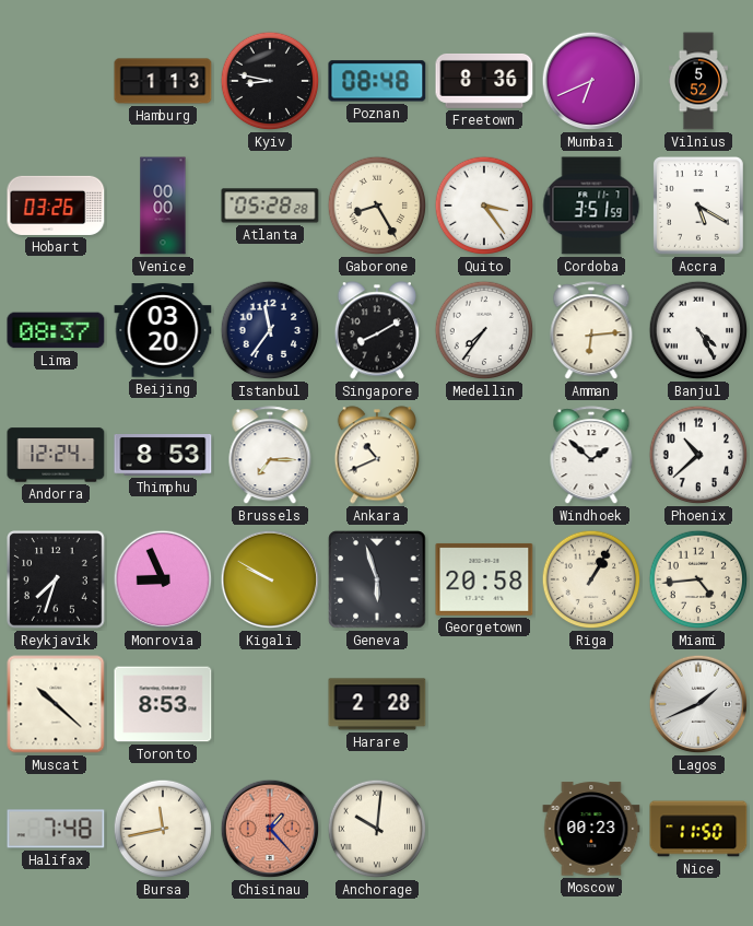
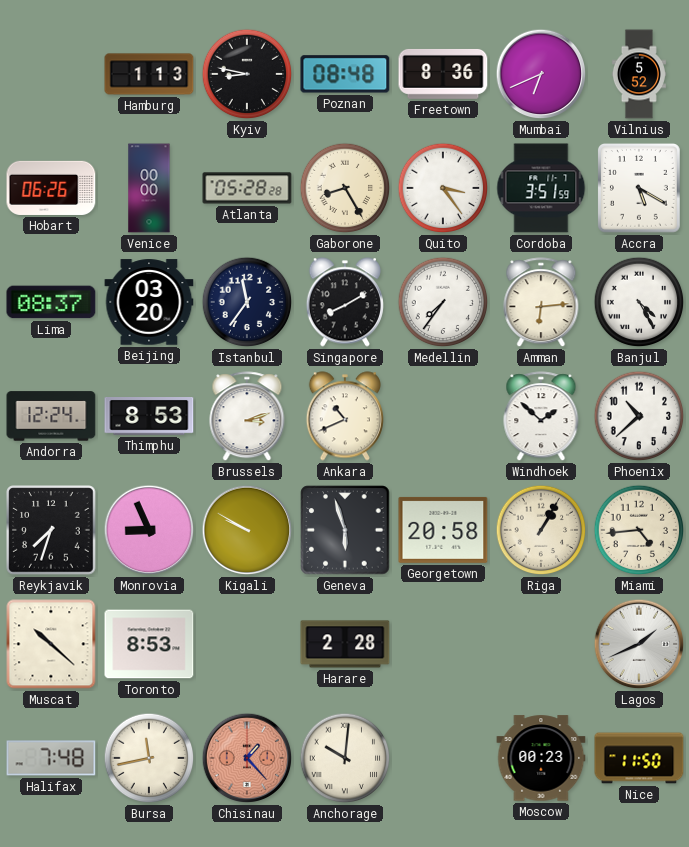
Hobart: 03:26 -> 06:26 (51, 188)
Brussels: 7:15 -> 3:12 (247, 417)
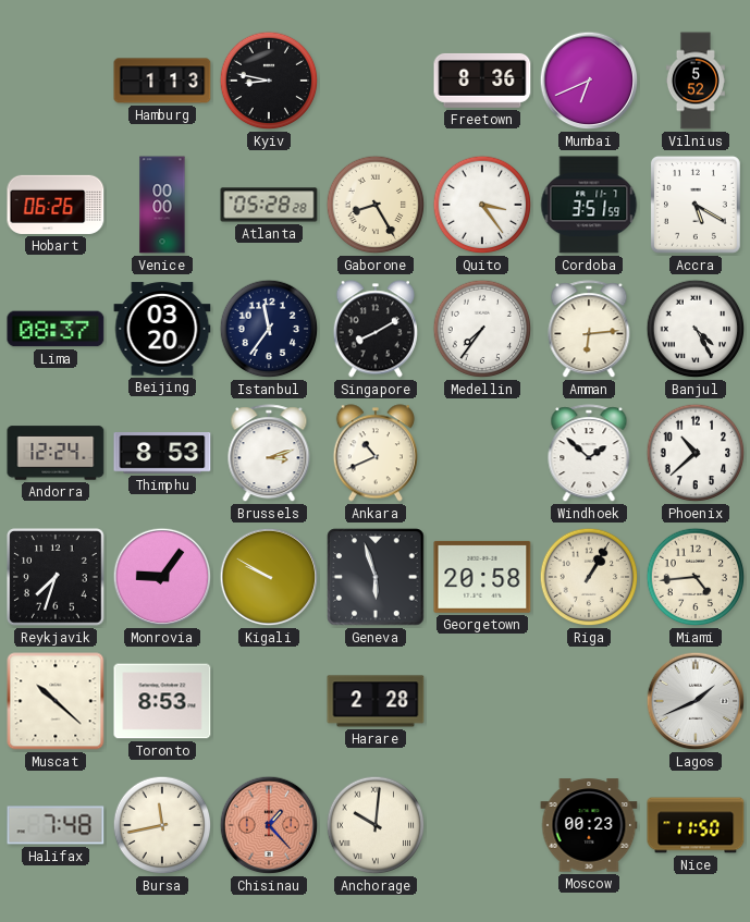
Poznan: 08:48 -> none (345, 74)
Monrovia: 8:56 -> 9:06 (162, 577)
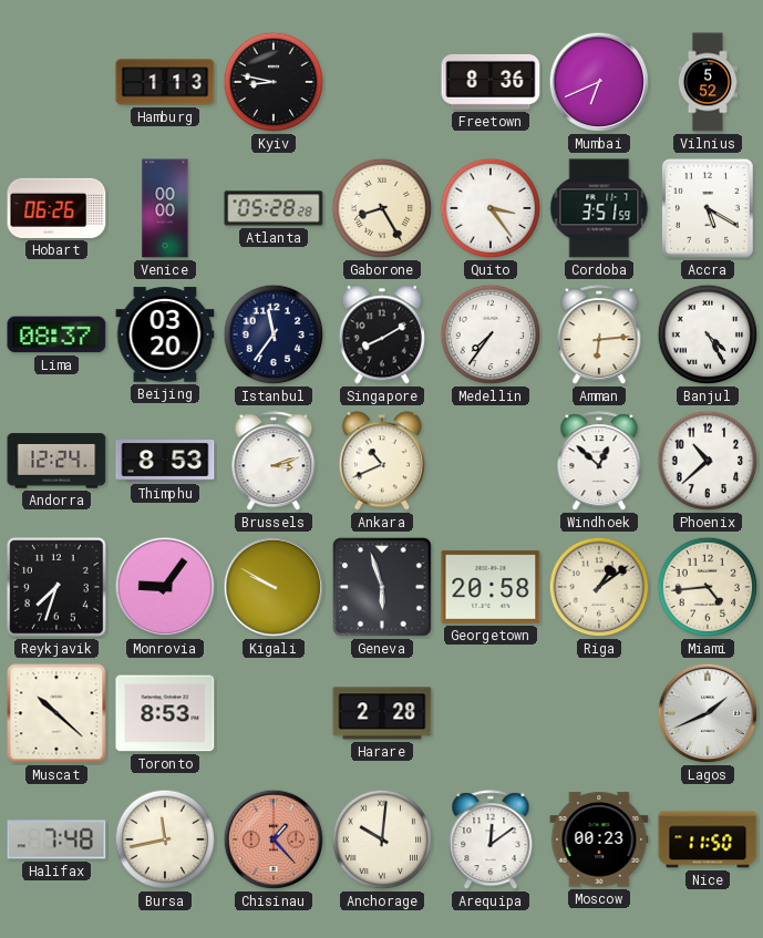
Windhoek: 1:52 -> 12:52 (599, 462)
Riga: 1:05 -> 1:09 (599, 587)
Arequipa: none -> 12:09 (491, 841)
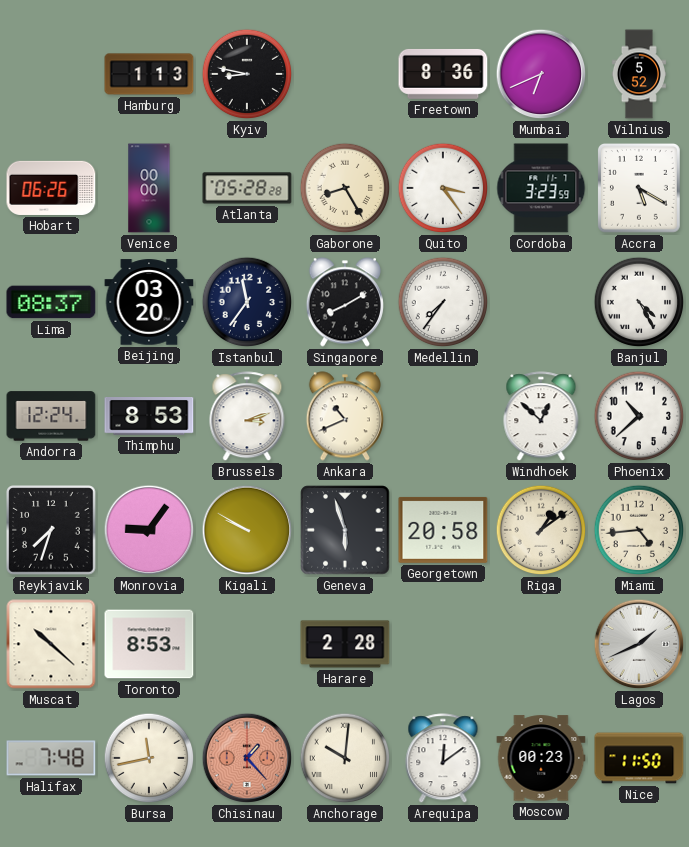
Cordoba: 3:51 -> 3:23 (541, 188)
Amman: 6:14 -> none (599, 336)
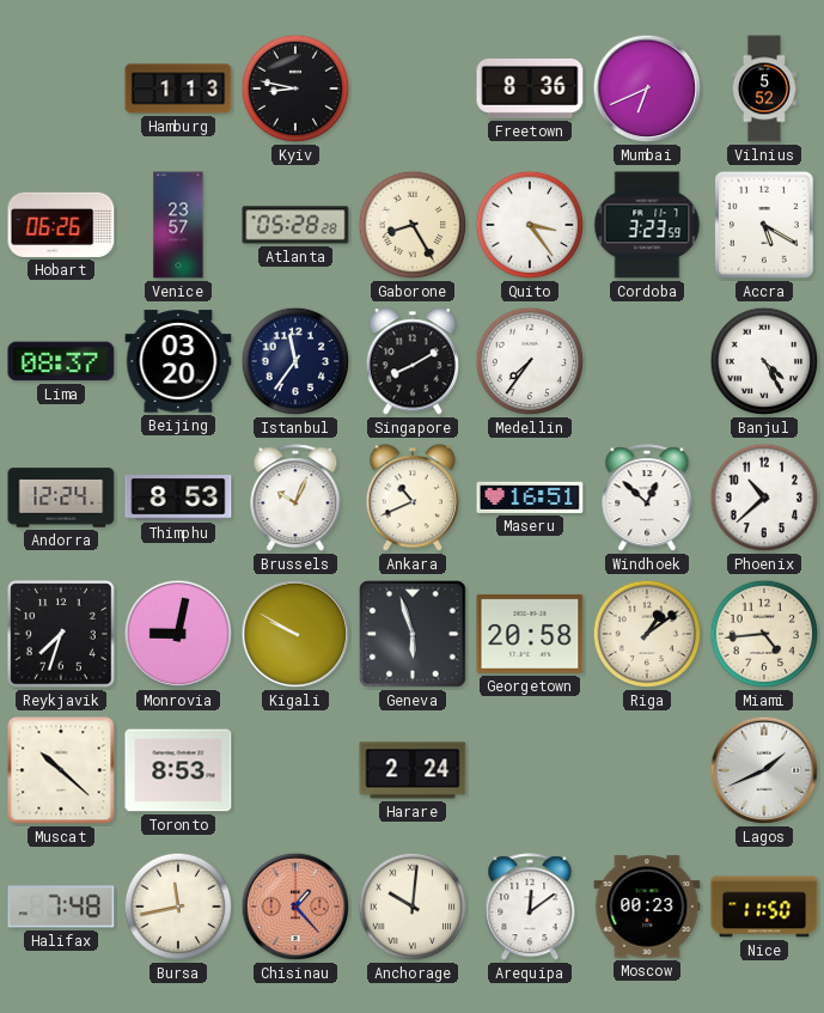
Venice: 00:00 -> 23:57 (178, 225)
Brussels: 3:12 -> 10:04 (295, 499)
Maseru: none -> 16:51 (530, 498)
Monrovia: 9:06 -> 9:02 (178, 634)
Harare: 2:28 -> 2:24 (413, 770)
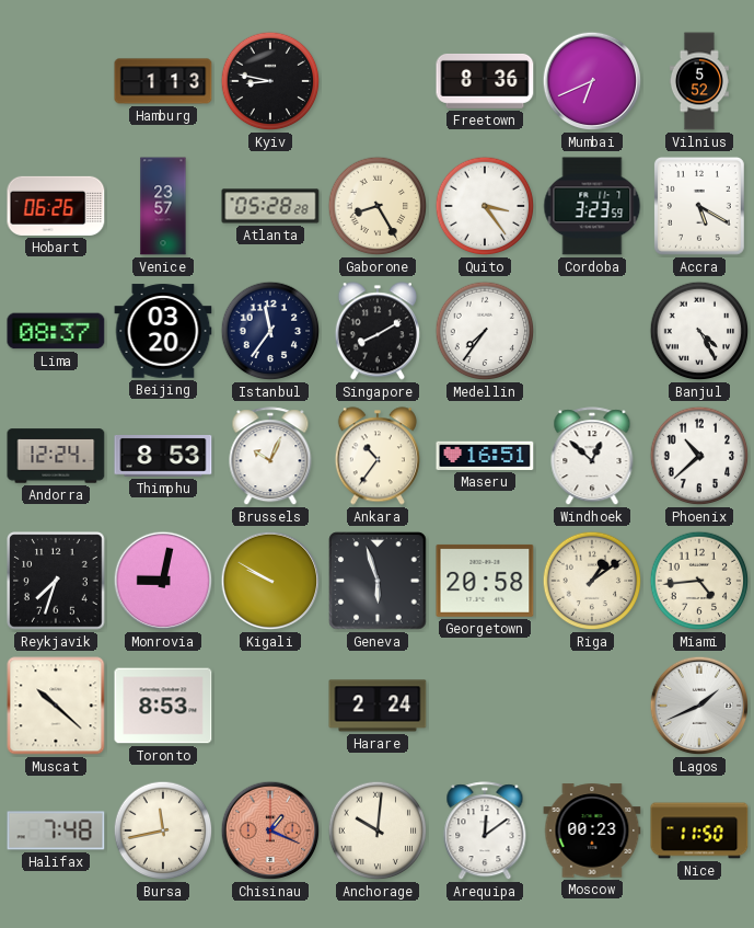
Ankara: 10:41 -> 10:36 (378, 456)
Chisinau: 1:23 -> 1:19 (270, 830)
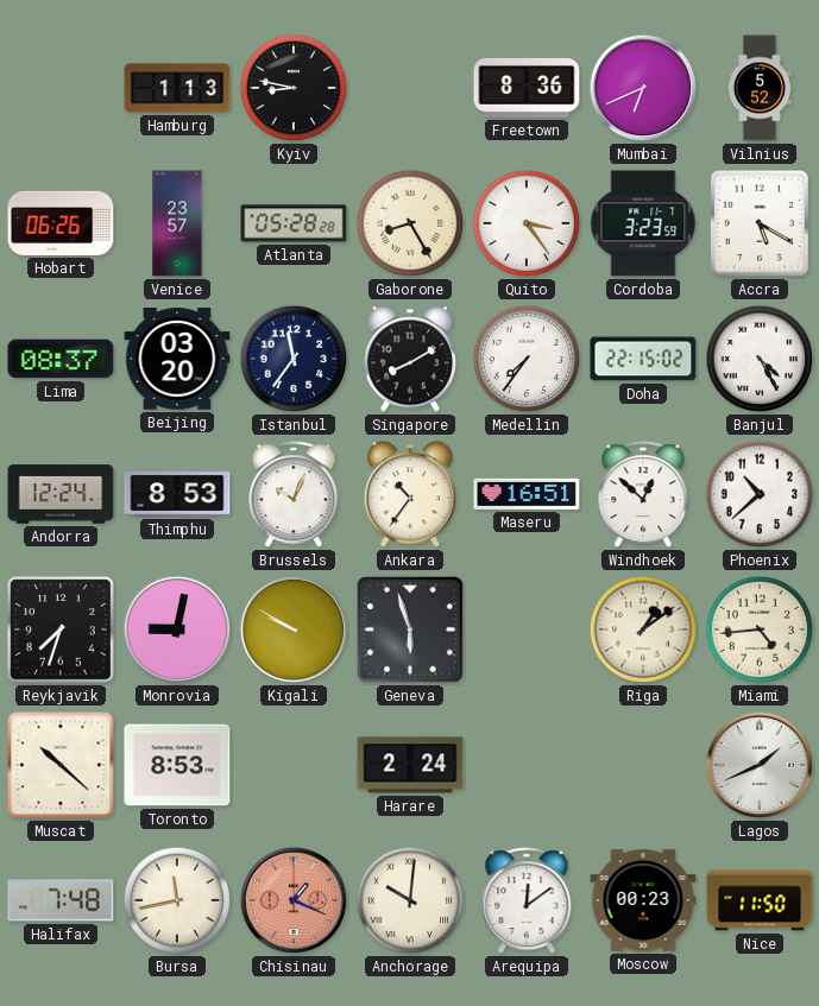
Doha: none -> 22:15 (643, 359)
Georgetown: 20:58 -> none (485, 581)
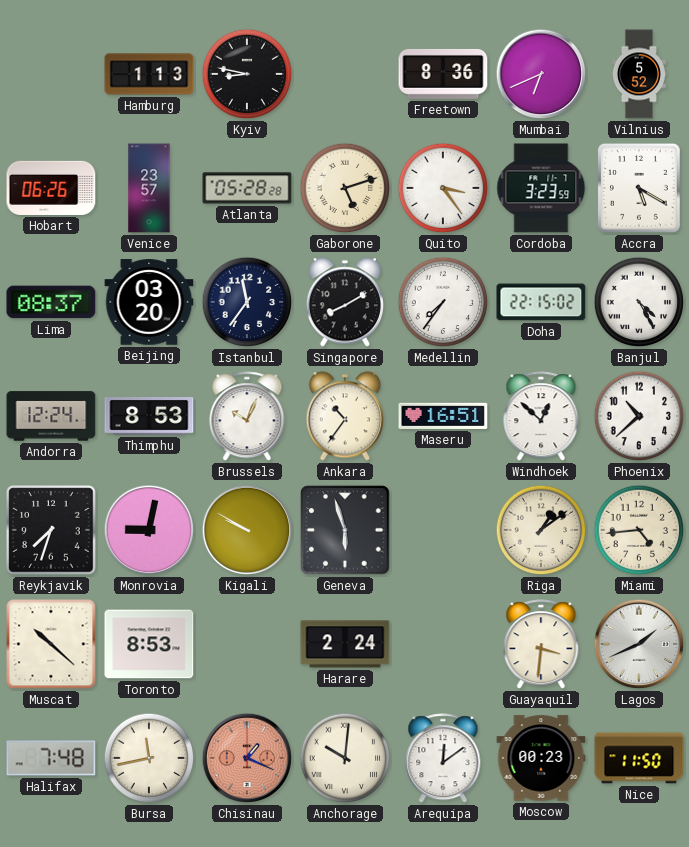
Gaborone: 8:25 -> 5:12 (345, 188)
Guayaquil: none -> 3:31 (541, 645)
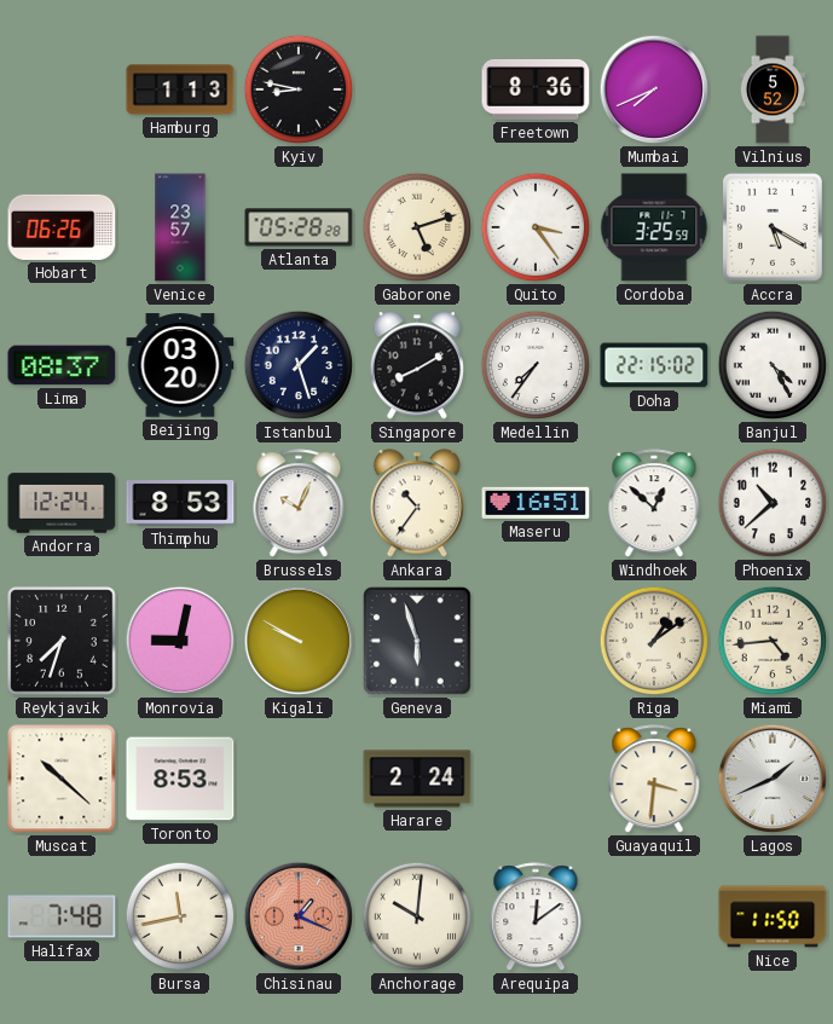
Mumbai: 6:41 -> 7:41 (654, 89)
Cordoba: 3:23 -> 3:25 (654, 227)
Istanbul: 11:36 -> 1:27 (299, 365)
Moscow: 00:23 -> none (541, 758)
